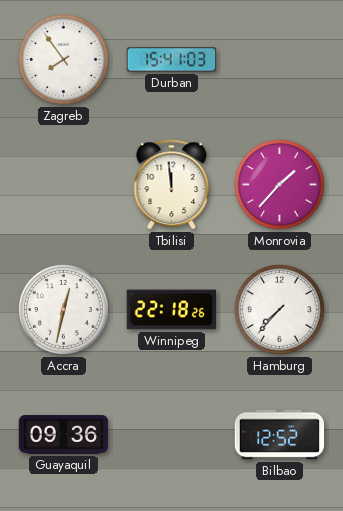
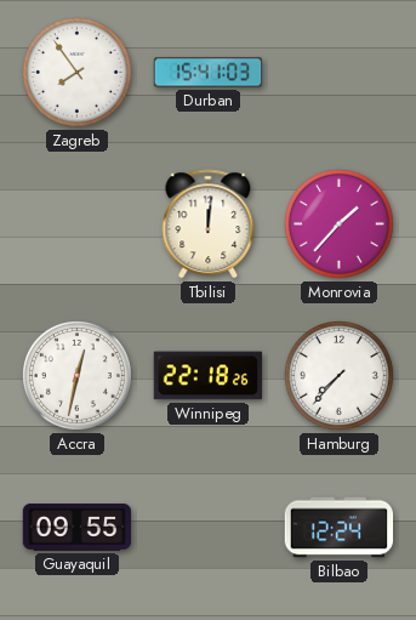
Tbilisi: 11:59 -> 12:01 (209, 224)
Guayaquil: 09:36 -> 09:55 (78, 528)
Bilbao: 12:52 -> 12:24 (340, 528)
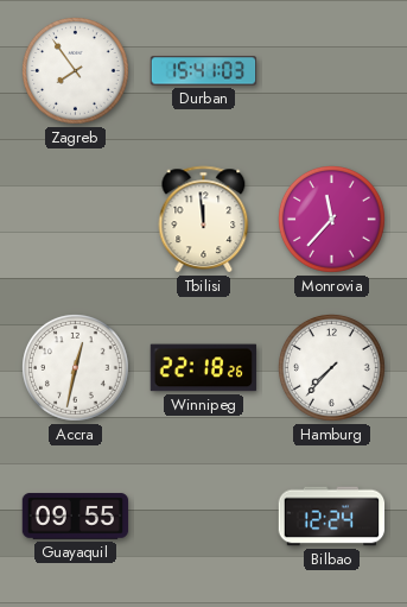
Tbilisi: 12:01 -> 11:59 (204, 220)
Monrovia: 1:37 -> 11:37 (332, 220)
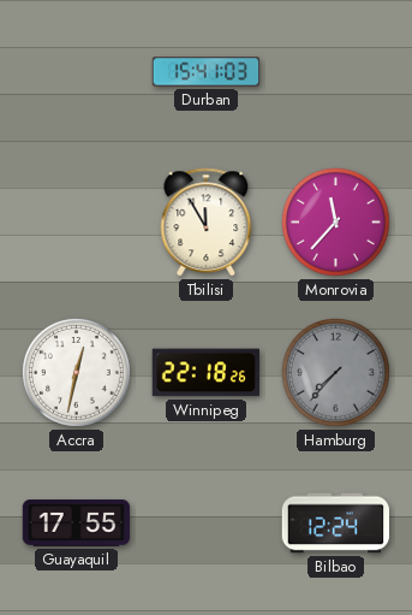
Zagreb: 7:54 -> none (76, 71)
Tbilisi: 11:59 -> 11:55 (207, 223)
Hamburg dial: white -> grey (336, 373)
Guayaquil: 09:55 -> 17:55 (77, 524)
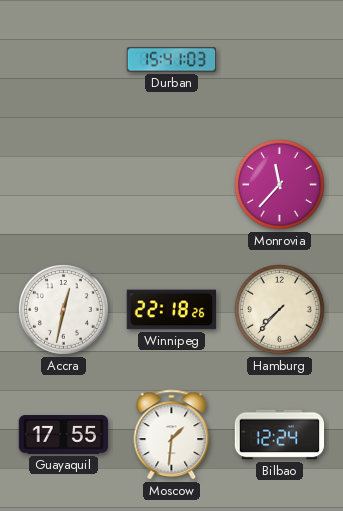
Tbilisi: 11:55 -> none (207, 223)
Hamburg dial: grey -> cream (280, 310)
Moscow: none -> 1:31 (172, 435)
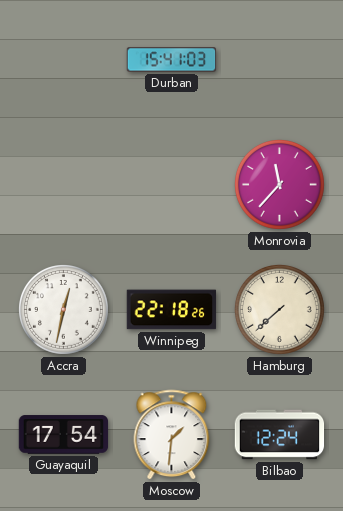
Hamburg: 7:37 -> 7:38 (280, 310)
Guayaquil: 17:55 -> 17:54 (64, 435)
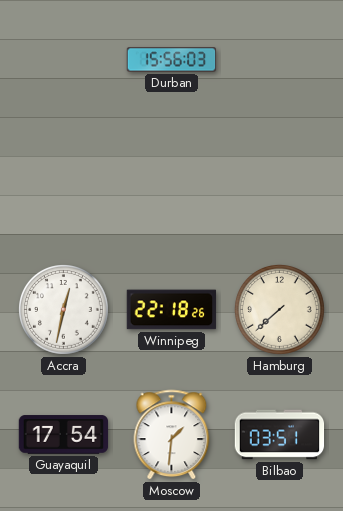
Durban: 15:41 -> 15:56 (172, 60)
Monrovia: 11:37 -> none (280, 185)
Bilbao: 12:24 -> 03:51 (280, 435)
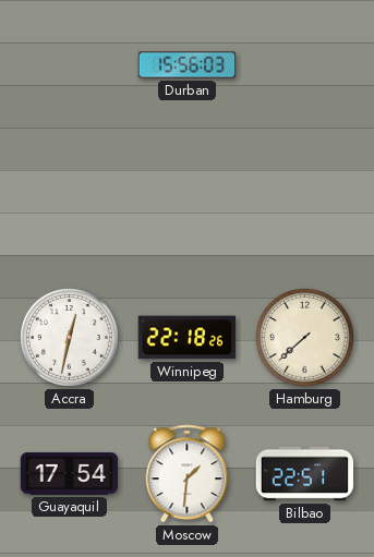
Bilbao: 03:51 -> 22:51 (305, 474)
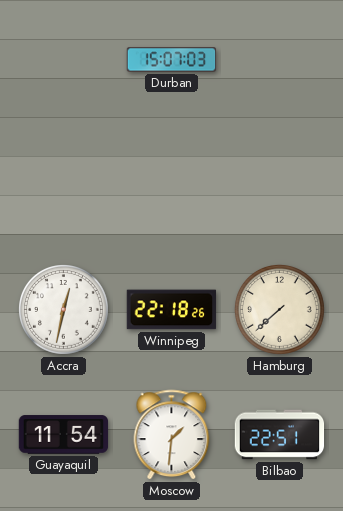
Durban: 15:56 -> 15:07 (172, 60)
Guayaquil: 17:54 -> 11:54 (64, 435)
